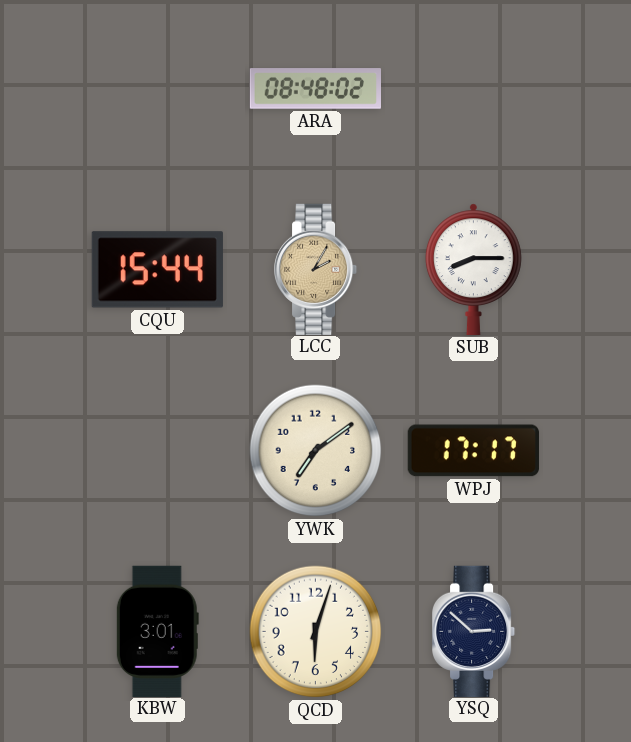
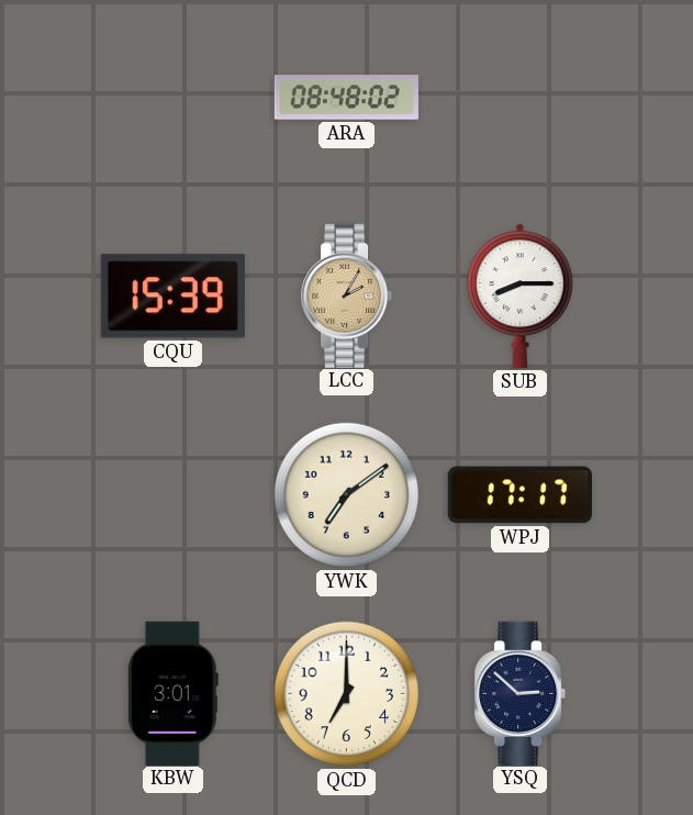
CQU: 15:44 -> 15:39 (172, 297)
QCD: 6:03 -> 7:00 (347, 694)
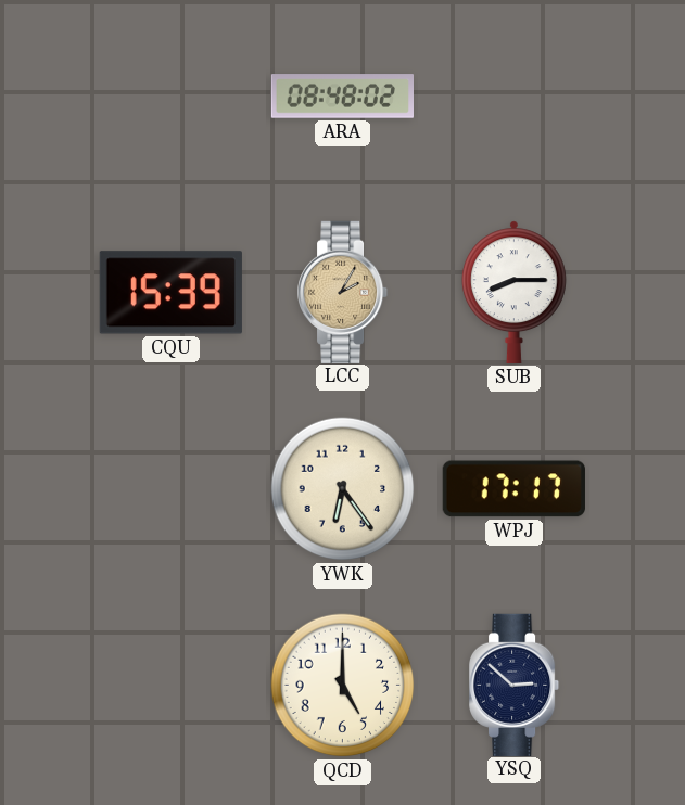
YWK: 7:09 -> 6:24 (343, 489)
KBW: 3:01 -> none (172, 693)
QCD: 7:00 -> 5:00 (343, 686)
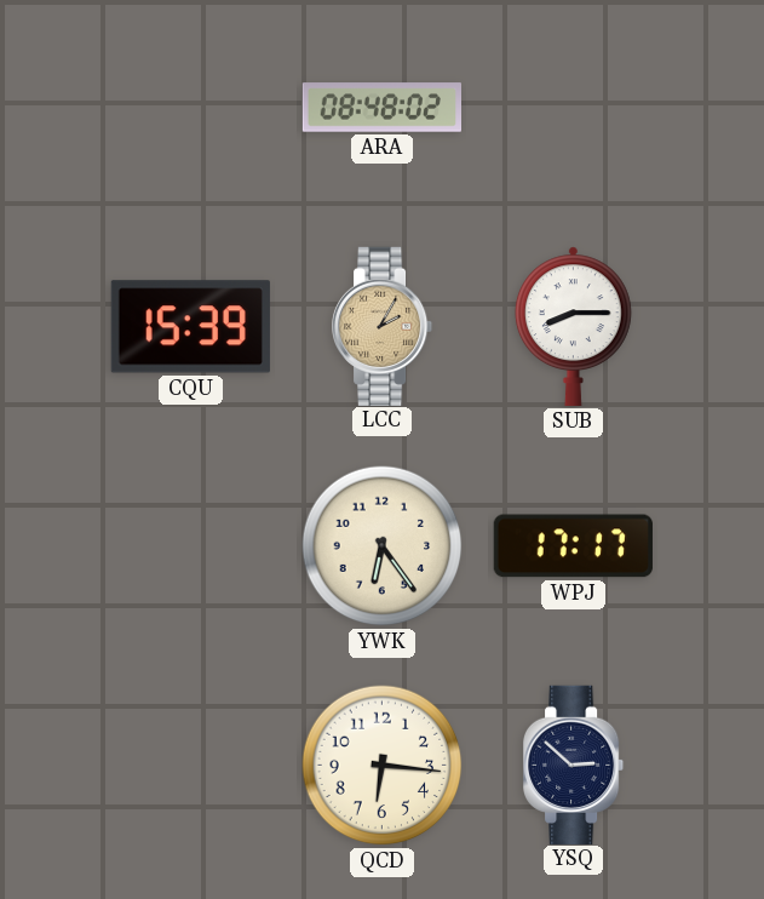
QCD: 5:00 -> 6:16 (383, 766)
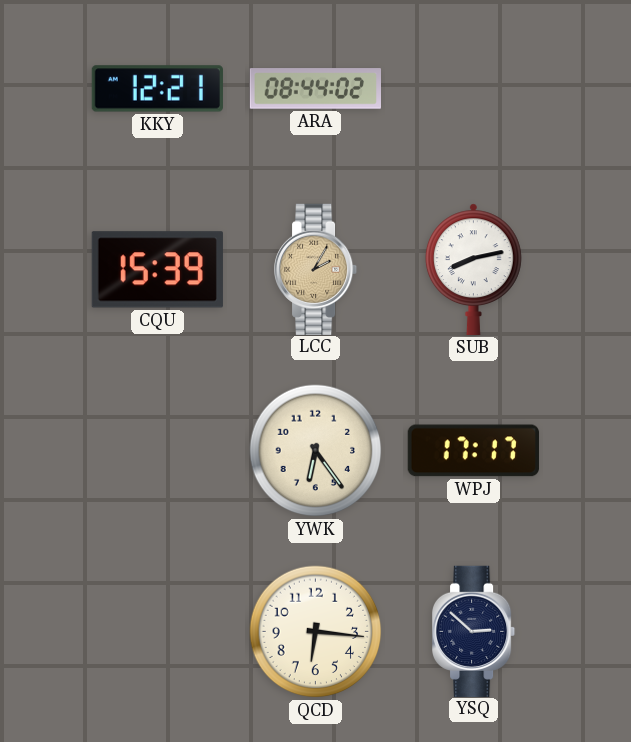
KKY: none -> 12:21 (157, 89)
ARA: 08:48 -> 08:44 (315, 89)
SUB: 8:15 -> 8:13 (473, 269)
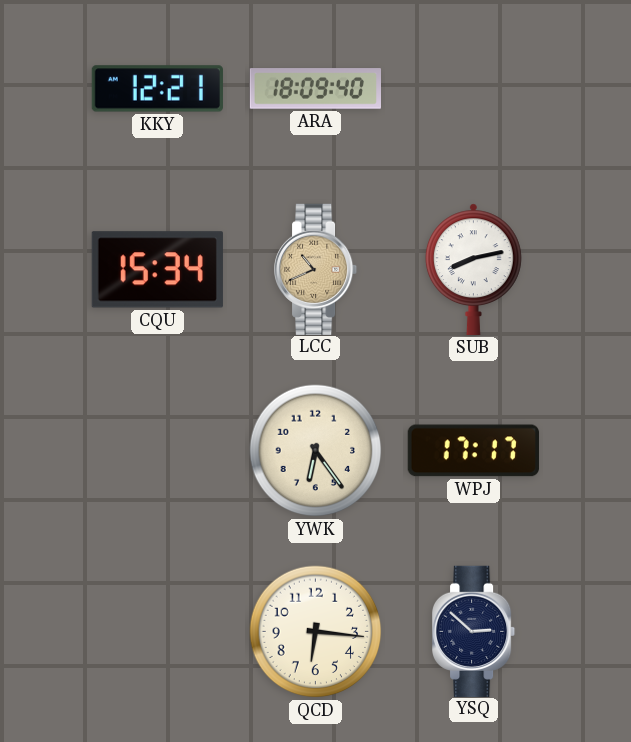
ARA: 08:44 -> 18:09 (315, 89)
CQU: 15:39 -> 15:34 (157, 270)
LCC: 2:05 -> 10:41 (317, 269)
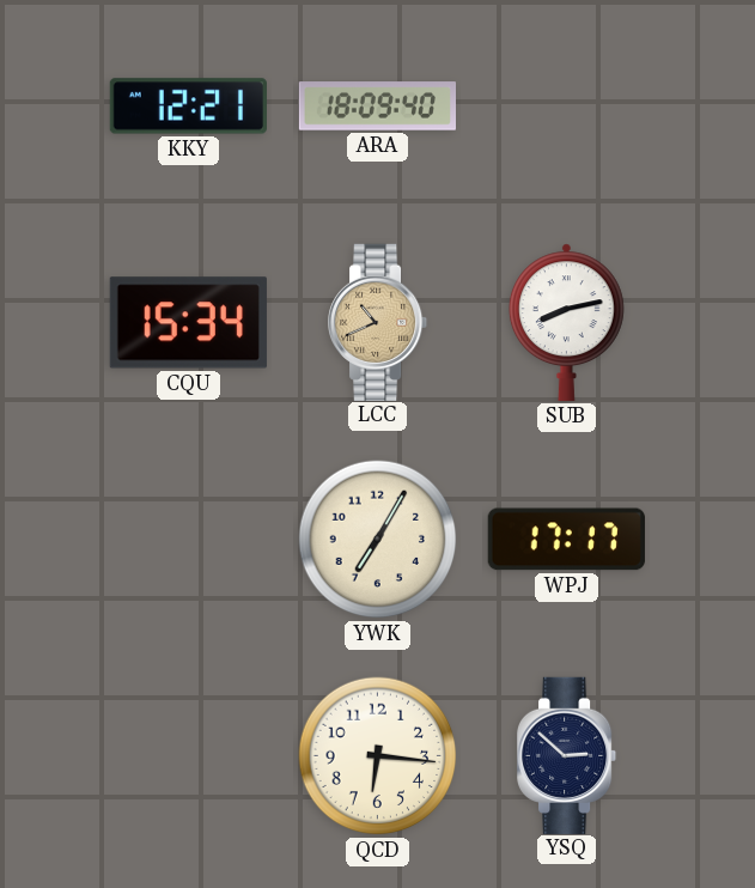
YWK: 6:24 -> 7:05 (378, 540)
